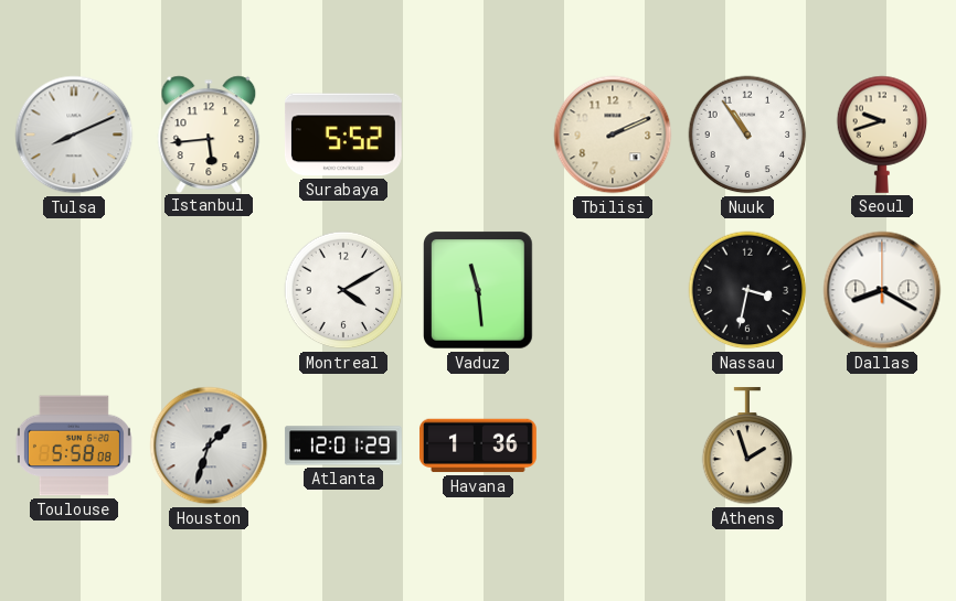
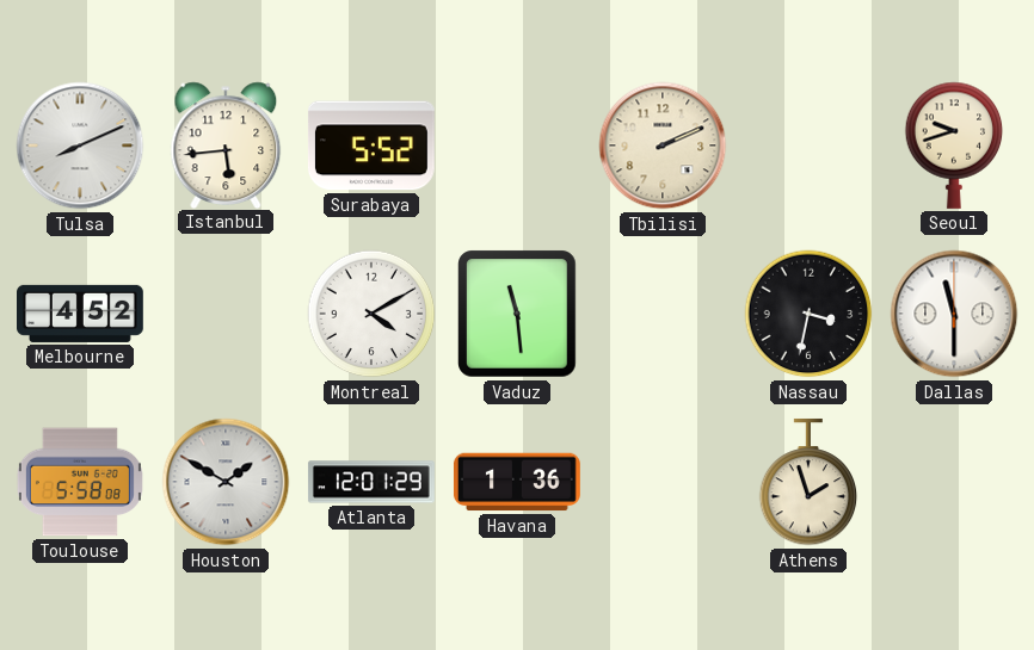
Nuuk: 10:54 -> none (747, 135)
Melbourne: none -> 4:52 (81, 314)
Dallas: 8:20 -> 11:30 (954, 314)
Houston: 1:33 -> 1:50 (226, 482)
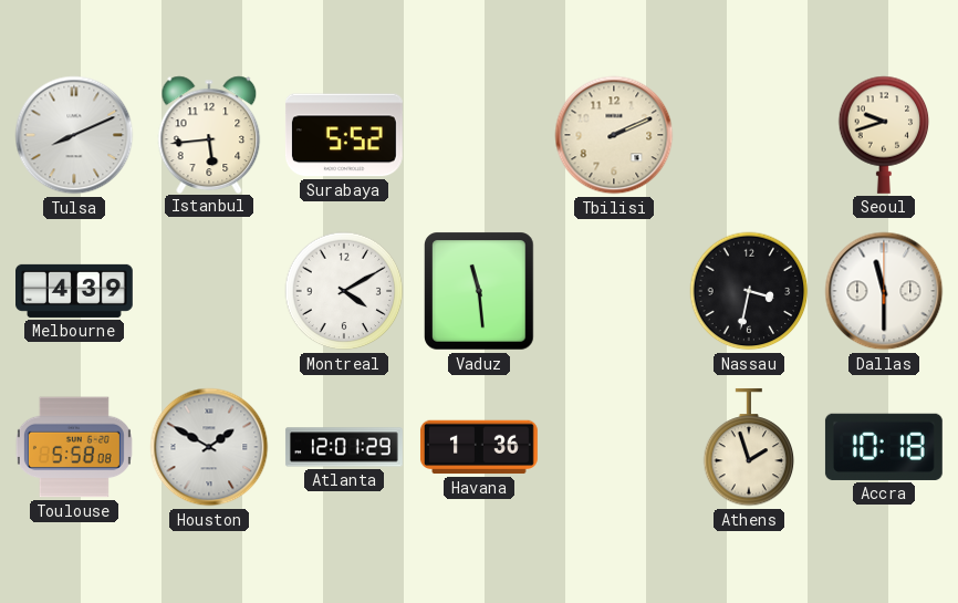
Melbourne: 4:52 -> 4:39 (75, 291)
Accra: none -> 10:18 (884, 447)
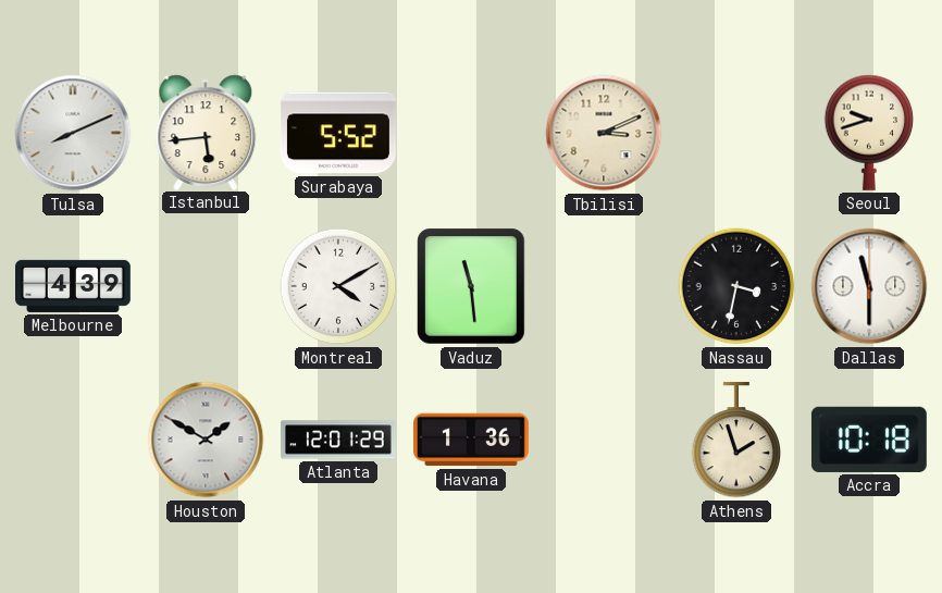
Tbilisi: 2:11 -> 3:11 (604, 133)
Toulouse: 5:58 -> none (74, 447)
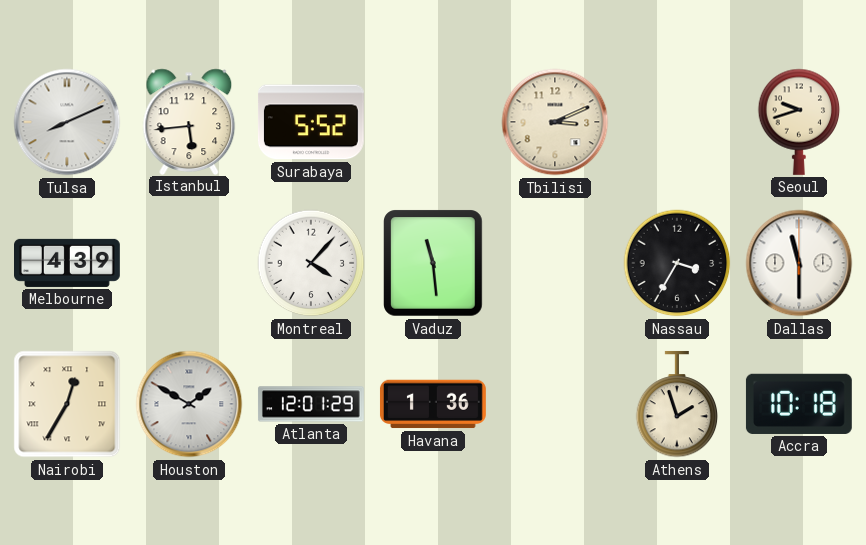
Montreal: 4:10 -> 4:07 (311, 263)
Nassau: 3:32 -> 3:35 (677, 263)
Nairobi: none -> 12:35 (67, 404)
